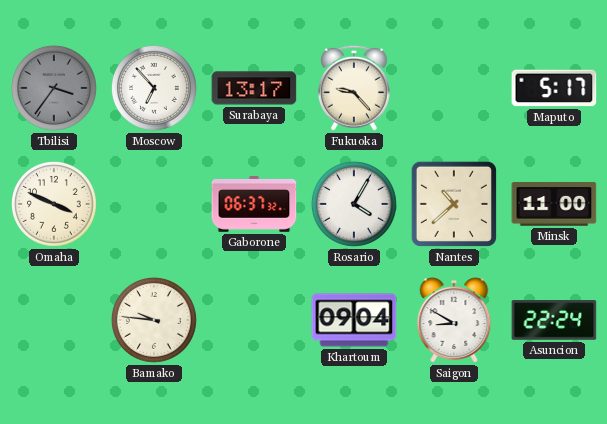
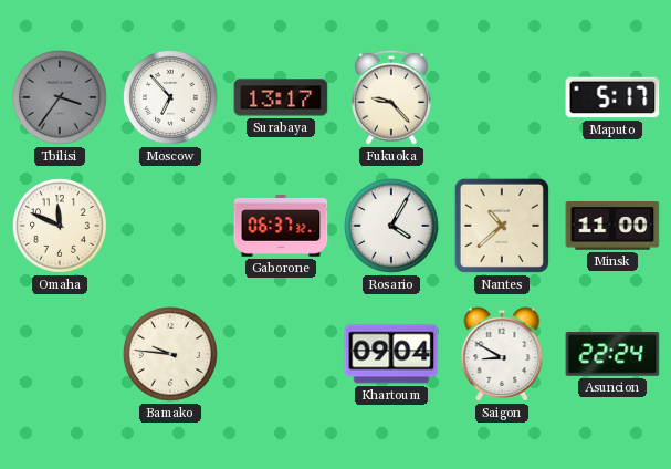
Omaha: 3:49 -> 11:49 (60, 226)
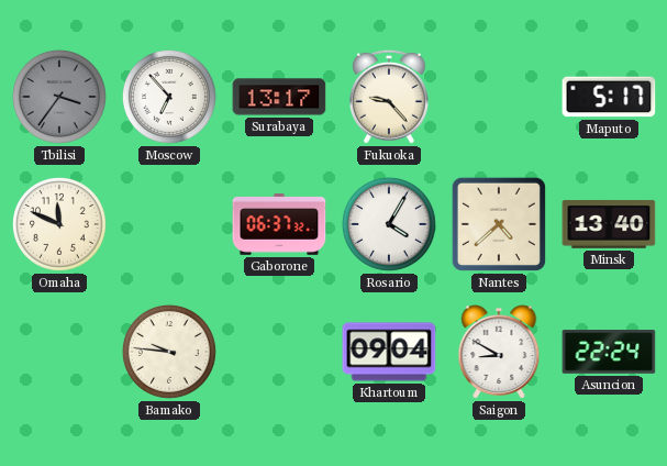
Nantes: 10:38 -> 4:38 (499, 224)
Minsk: 11:00 -> 13:40 (609, 225)
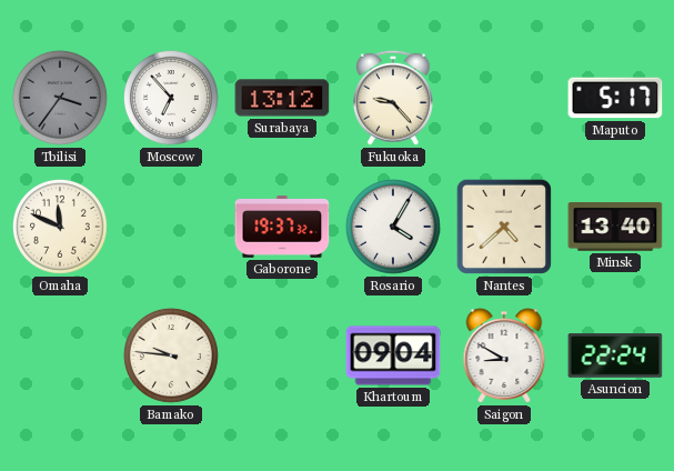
Surabaya: 13:17 -> 13:12 (282, 98)
Gaborone: 06:37 -> 19:37 (282, 228)
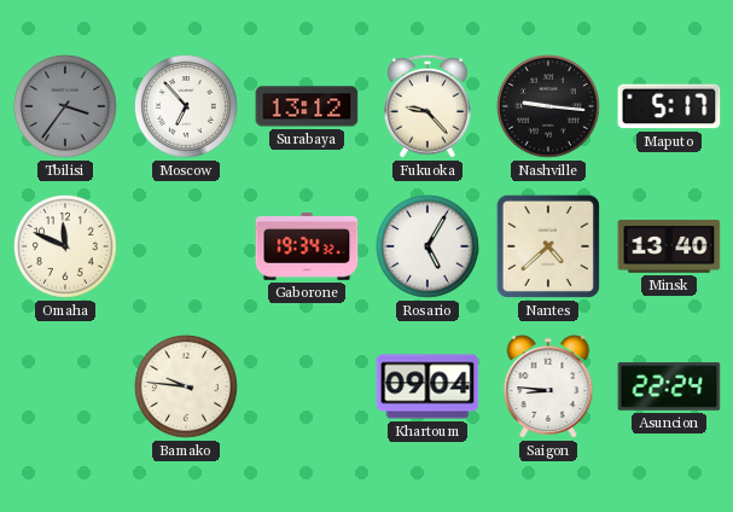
Nashville: none -> 9:16 (548, 106)
Gaborone: 19:37 -> 19:34 (307, 248)
Rosario: 4:05 -> 5:05 (427, 246)
Saigon: 8:50 -> 8:46 (548, 386)
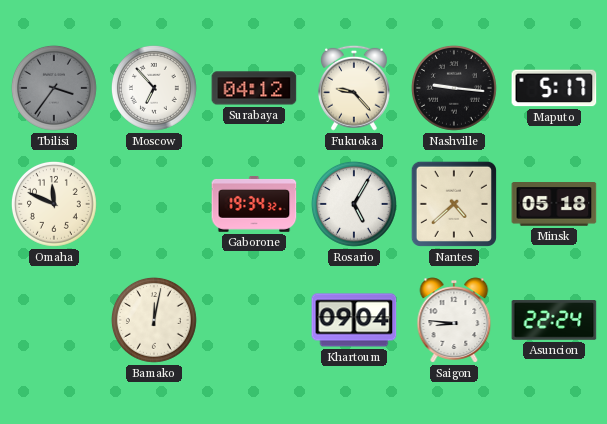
Surabaya: 13:12 -> 04:12 (254, 88)
Minsk: 13:40 -> 05:18 (554, 205)
Bamako: 9:46 -> 12:02 (154, 320)
